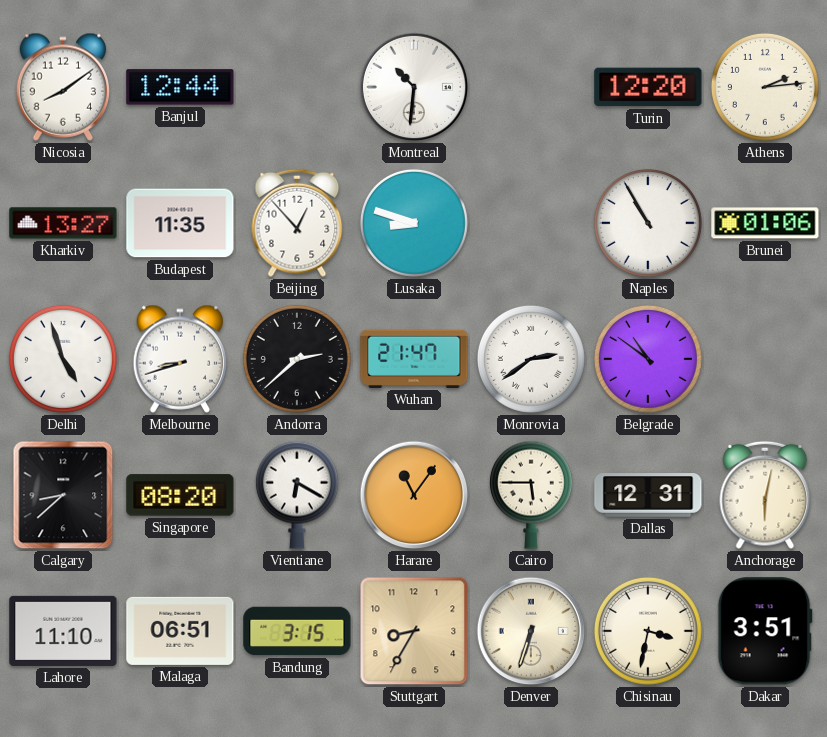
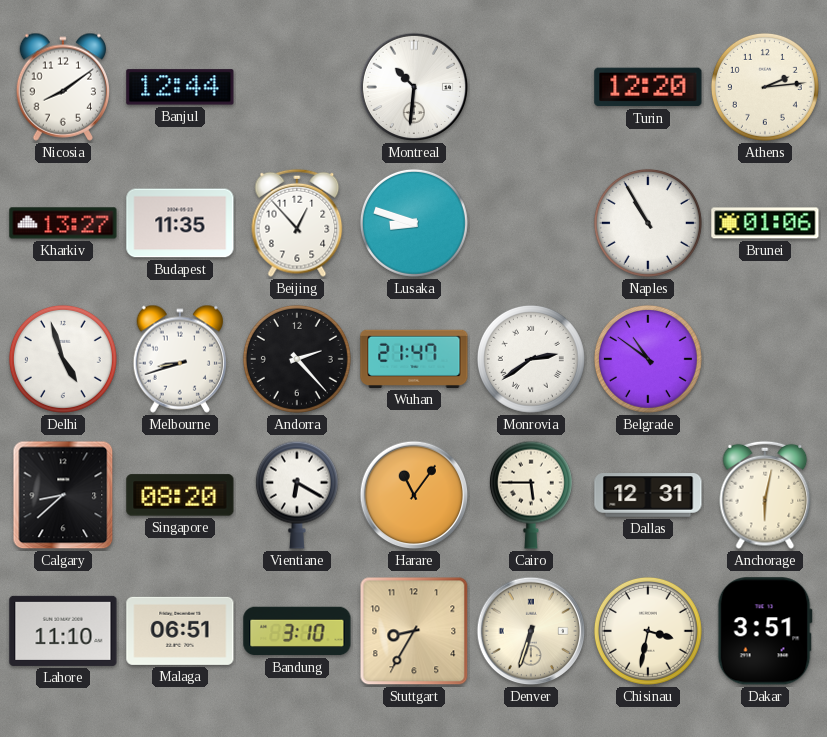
Andorra: 2:38 -> 2:23 (297, 359)
Bandung: 3:15 -> 3:10 (297, 631)
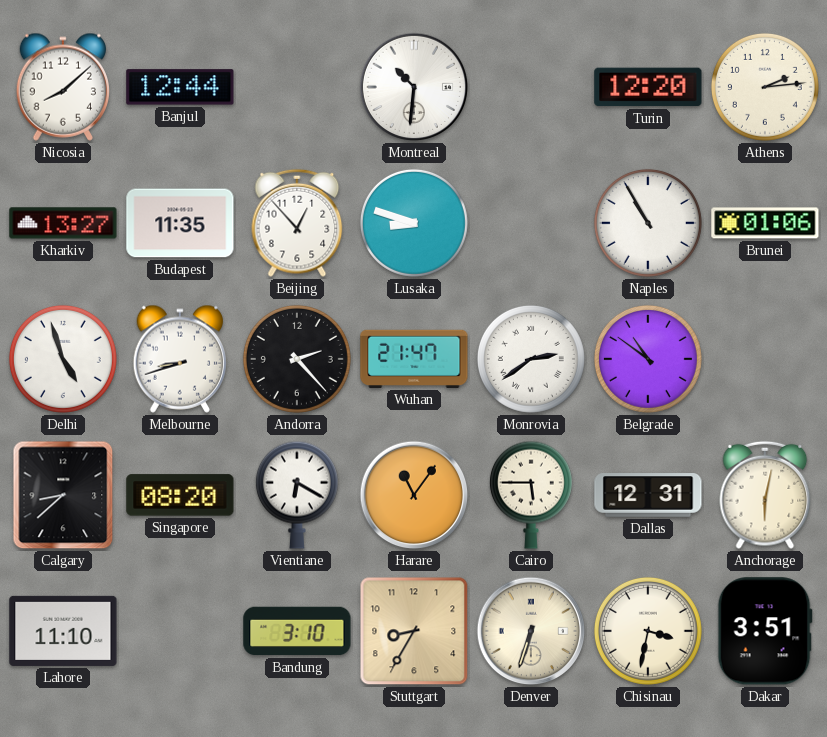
Nicosia: 8:09 -> 8:08 (62, 87)
Malaga: 06:51 -> none (180, 631)
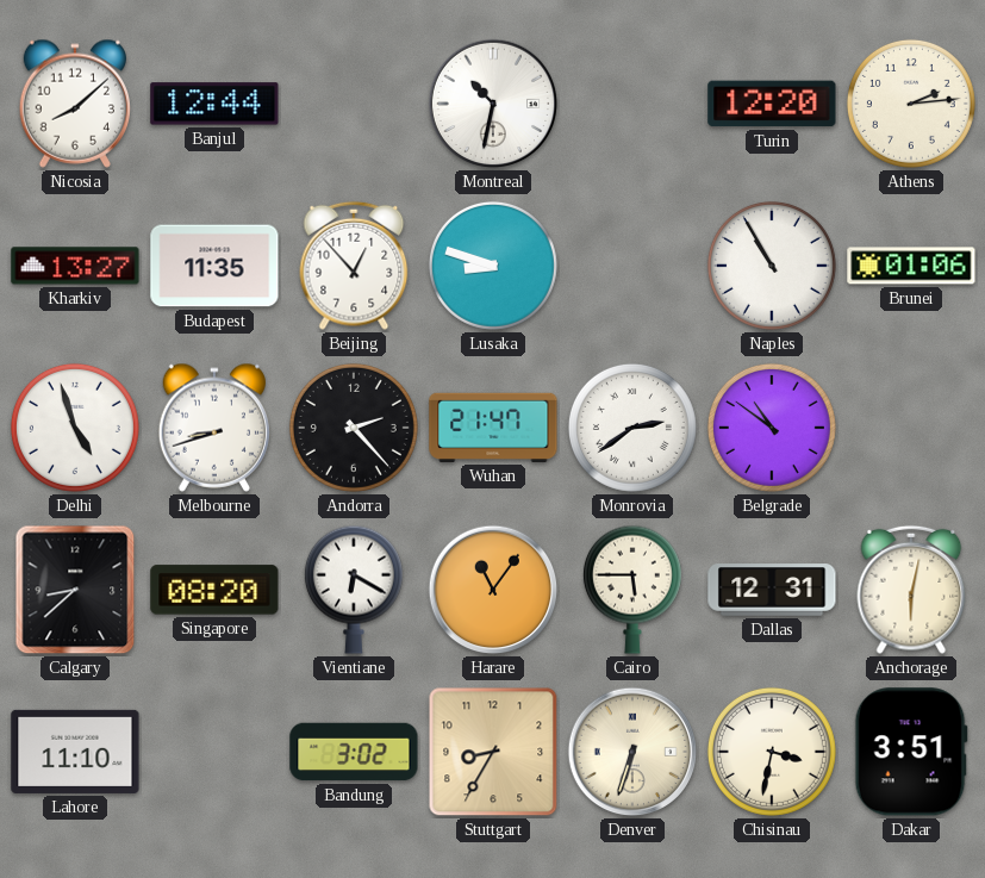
Montreal: 10:31 -> 10:32 (493, 104)
Bandung: 3:10 -> 3:02 (354, 752)
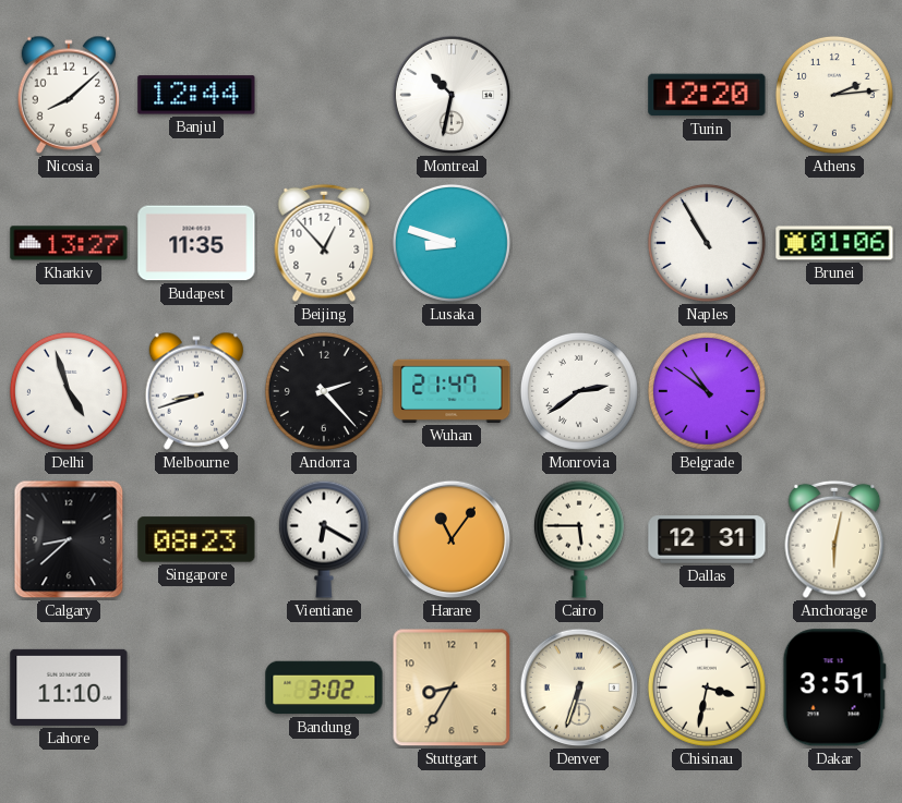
Singapore: 08:20 -> 08:23 (196, 539)
